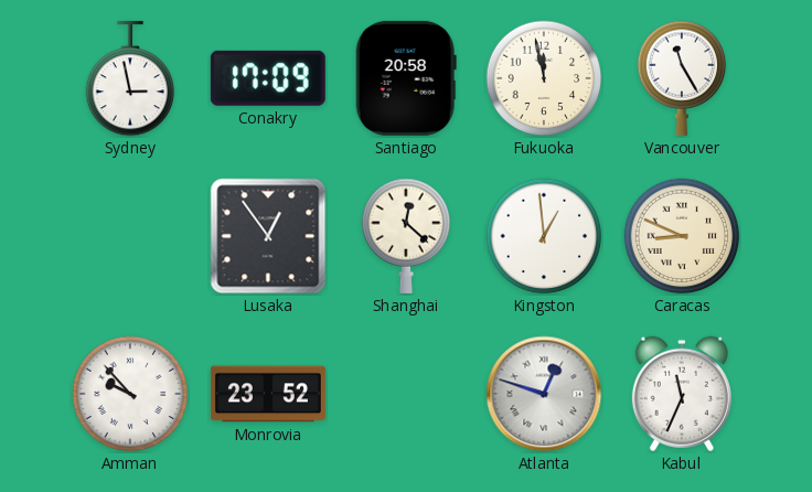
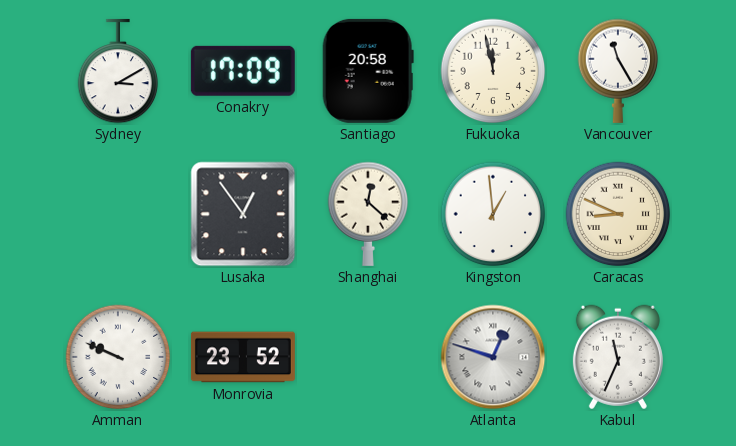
Sydney: 2:58 -> 3:10 (118, 71)
Amman: 9:53 -> 9:49 (118, 357)
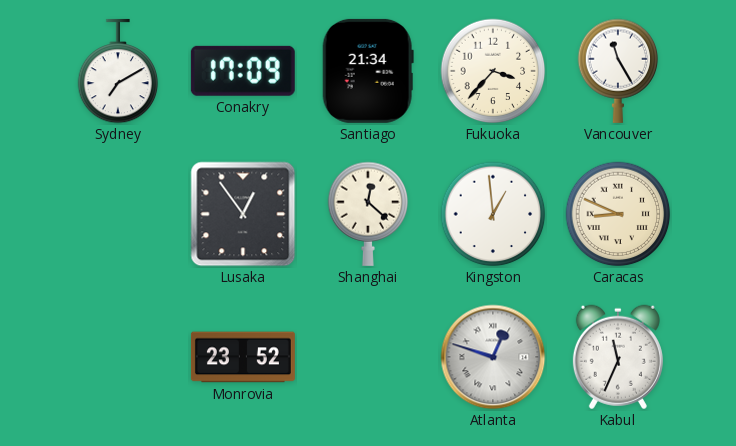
Sydney: 3:10 -> 7:10 (118, 71)
Santiago: 20:58 -> 21:34 (368, 71)
Fukuoka: 11:58 -> 3:37 (493, 71)
Amman: 9:49 -> none (118, 357)
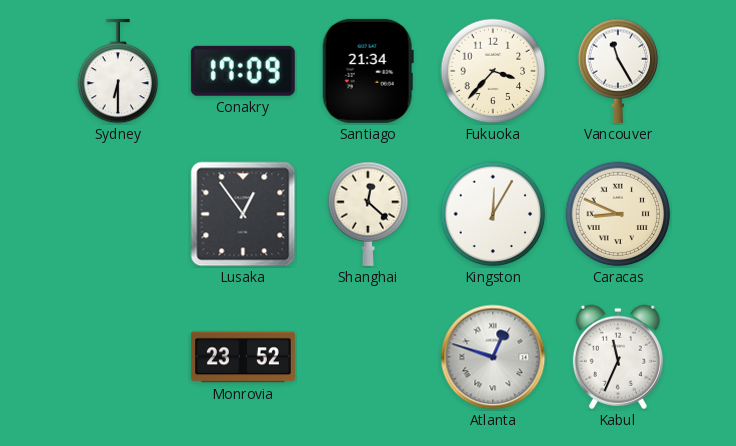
Sydney: 7:10 -> 6:30 (118, 71)
Kingston: 12:59 -> 12:05 (493, 214)
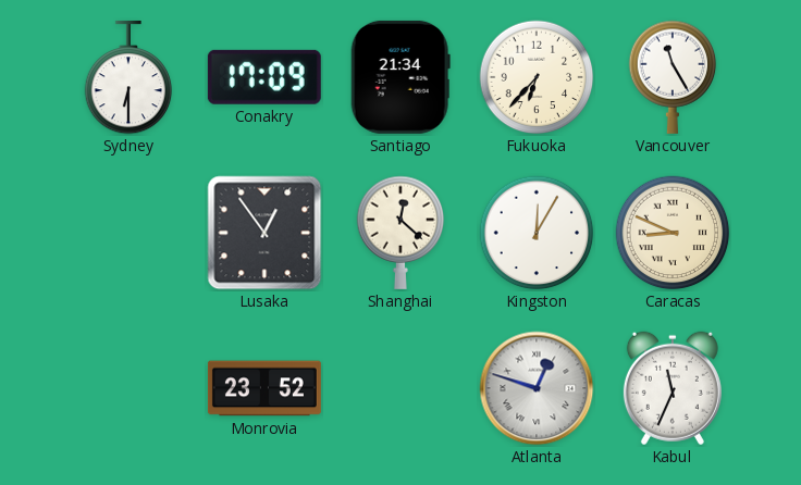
Fukuoka: 3:37 -> 6:37 (537, 77)
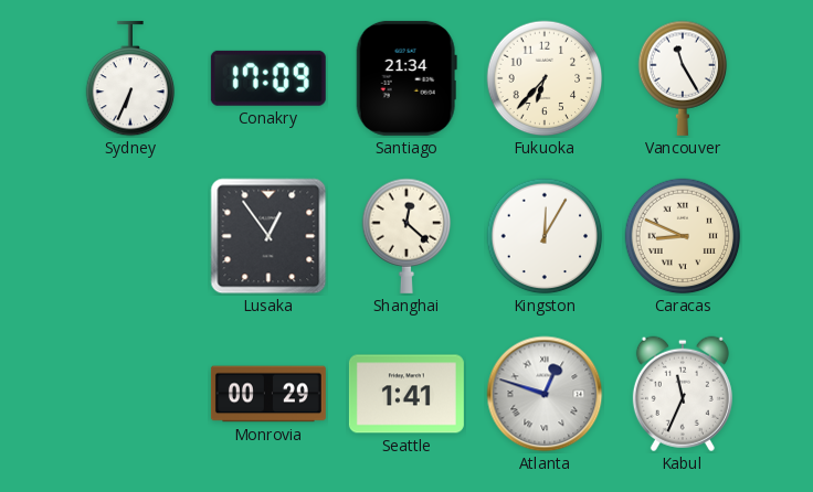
Sydney: 6:30 -> 6:34 (130, 78)
Monrovia: 23:52 -> 00:29 (268, 394)
Seattle: none -> 1:41 (406, 394)
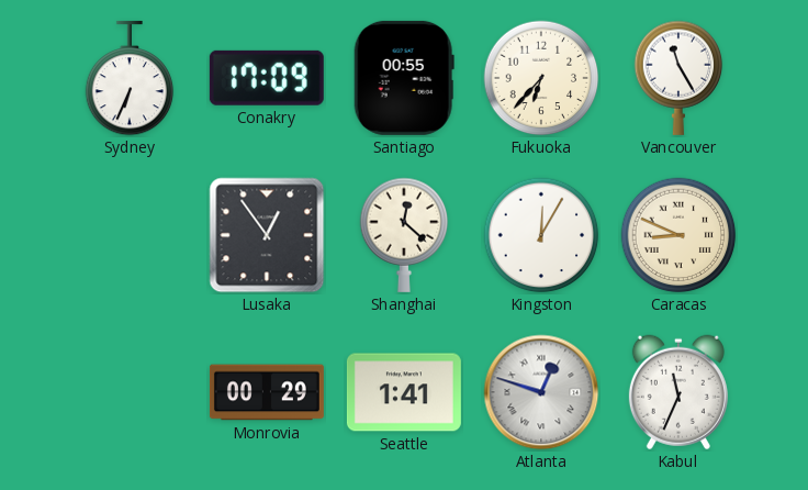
Santiago: 21:34 -> 00:55 (404, 78)
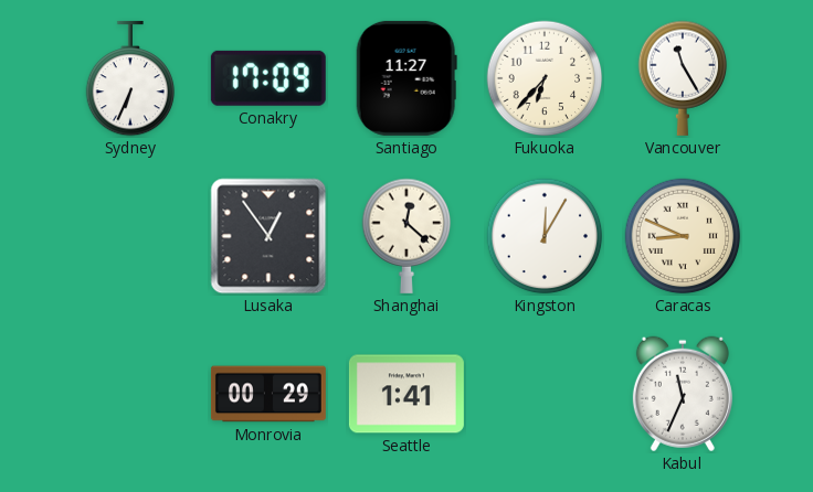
Santiago: 00:55 -> 11:27 (406, 78)
Atlanta: 12:48 -> none (541, 392)
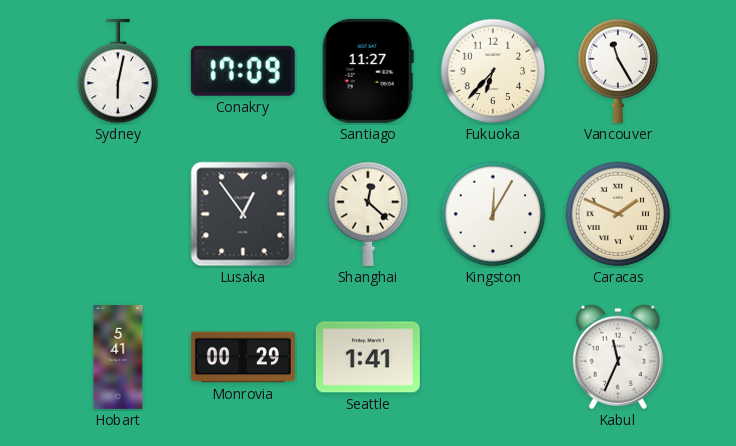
Sydney: 6:34 -> 6:02 (118, 71)
Caracas: 8:49 -> 1:49 (618, 214)
Hobart: none -> 5:41 (118, 357)
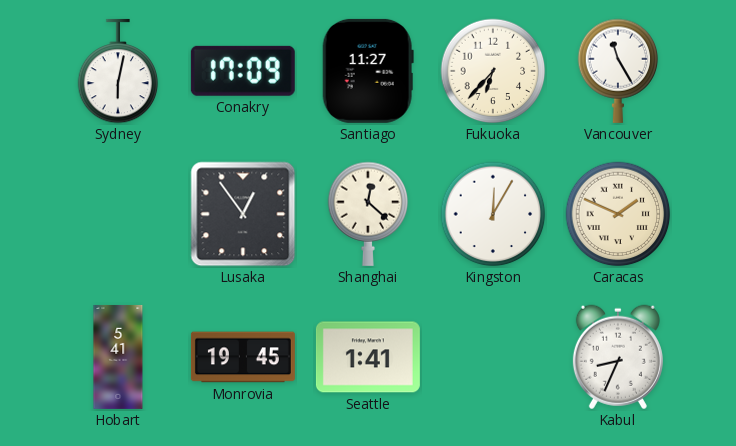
Monrovia: 00:29 -> 19:45 (243, 357)
Kabul: 11:34 -> 8:34 (618, 357)
